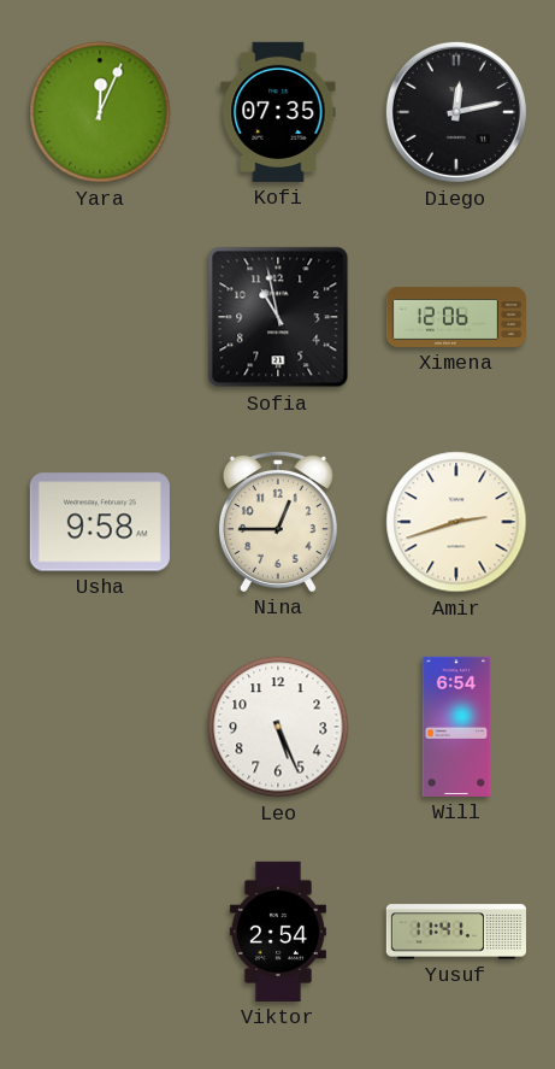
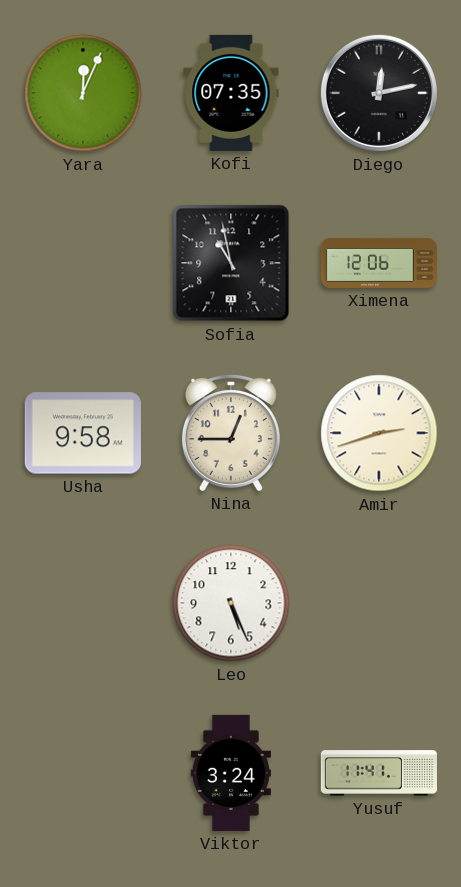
Will: 6:54 -> none (456, 727)
Viktor: 2:54 -> 3:24 (231, 773)
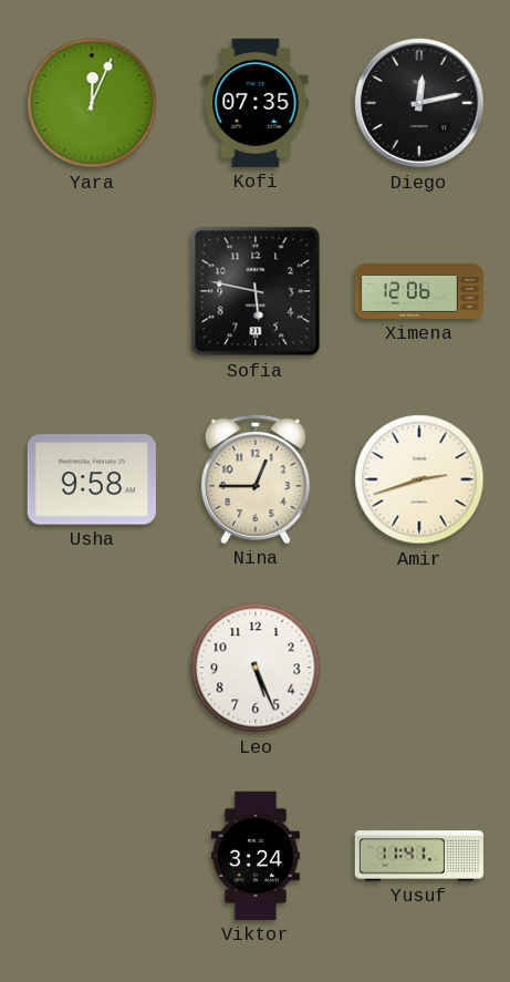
Sofia: 10:58 -> 5:47 (256, 291)
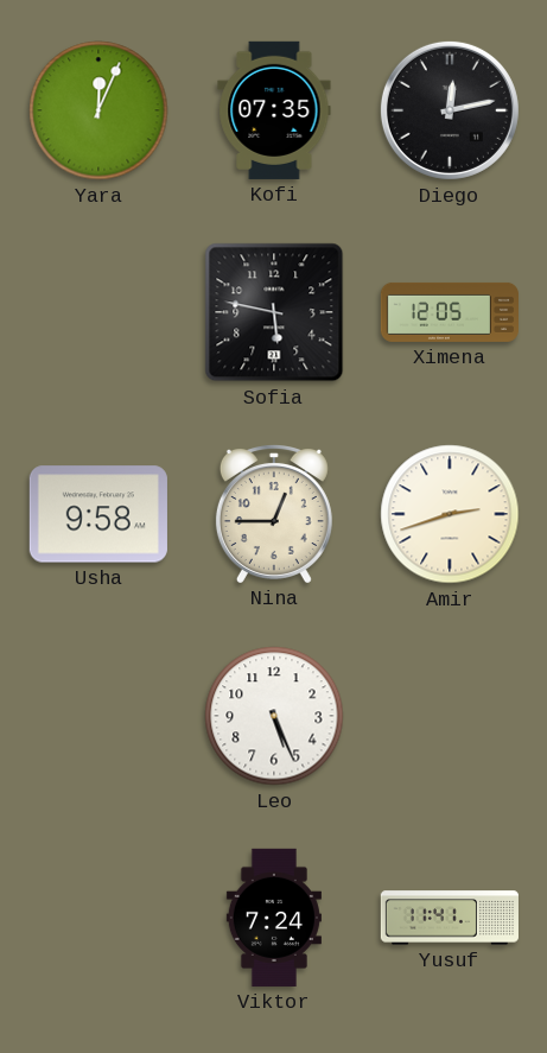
Ximena: 12:06 -> 12:05 (449, 312)
Viktor: 3:24 -> 7:24 (274, 918)
